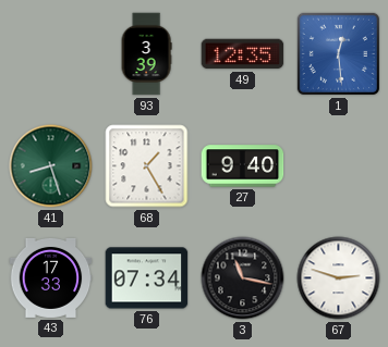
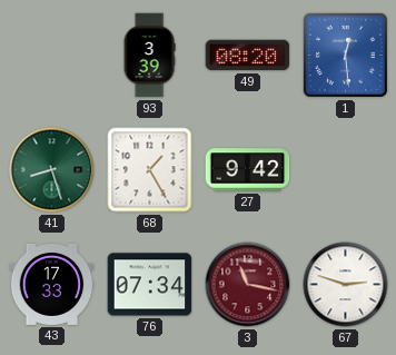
49: 12:35 -> 08:20 (248, 56)
27: 9:40 -> 9:42 (248, 170)
3 dial: black -> burgundy (248, 285)
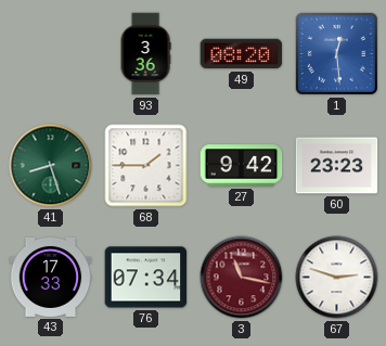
93: 3:39 -> 3:36 (145, 54)
68: 1:25 -> 1:45 (146, 166)
60: none -> 23:23 (337, 166)
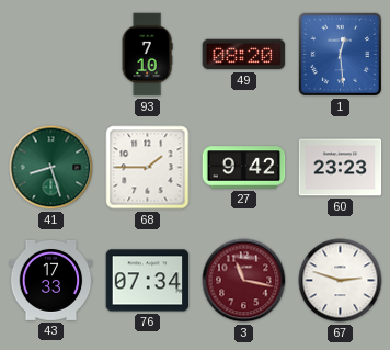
93: 3:36 -> 7:10 (147, 55)
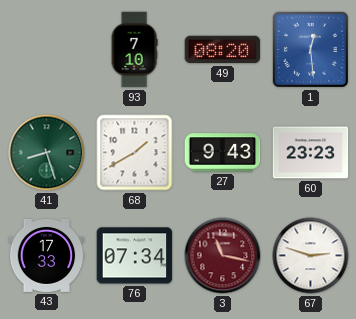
68: 1:45 -> 1:40 (135, 153)
27: 9:42 -> 9:43 (223, 153)
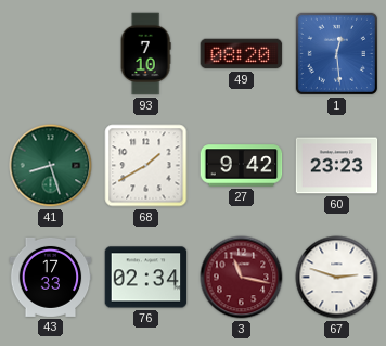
27: 9:43 -> 9:42 (242, 166)
76: 07:34 -> 02:34 (146, 278)
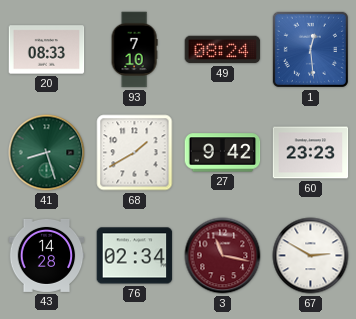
20: none -> 08:33 (47, 50)
49: 08:20 -> 08:24 (223, 50)
43: 17:33 -> 14:28 (47, 255)
67: 2:48 -> 2:50 (311, 256)
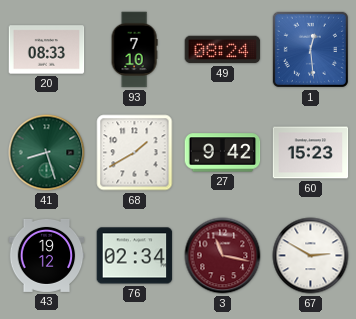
60: 23:23 -> 15:23 (311, 153)
43: 14:28 -> 19:12 (47, 255)
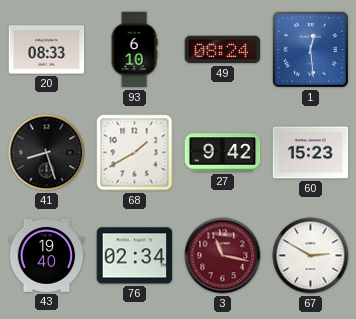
93: 7:10 -> 6:10 (134, 50)
41 dial: green -> black (47, 153)
43: 19:12 -> 19:40 (47, 255)
